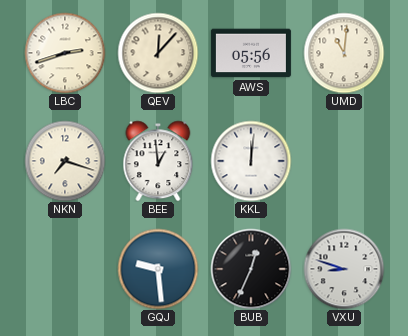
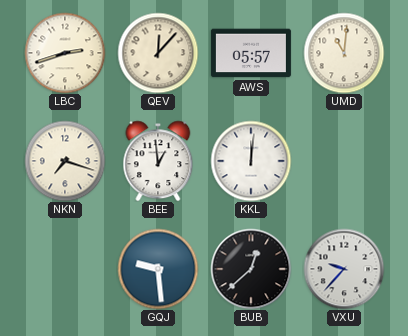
AWS: 05:56 -> 05:57 (251, 53)
BUB: 12:34 -> 12:38 (251, 269)
VXU: 8:48 -> 9:37 (344, 269)
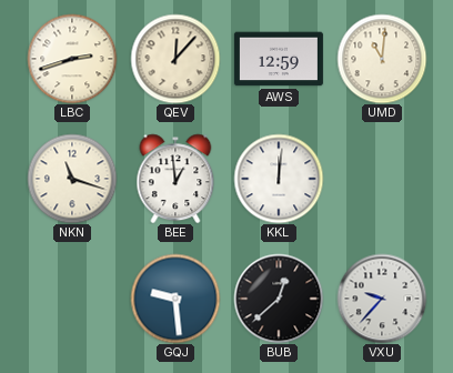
AWS: 05:57 -> 12:59 (279, 59)
NKN: 7:18 -> 11:18 (72, 179)
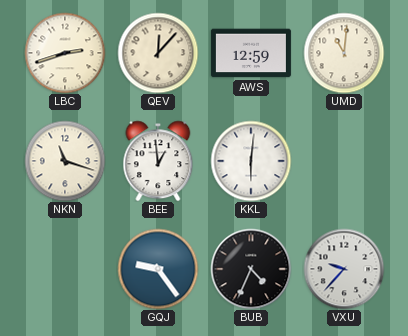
KKL: 12:01 -> 6:01 (251, 161)
GQJ: 9:29 -> 9:24 (158, 269)
BUB: 12:38 -> 4:34 (251, 269)
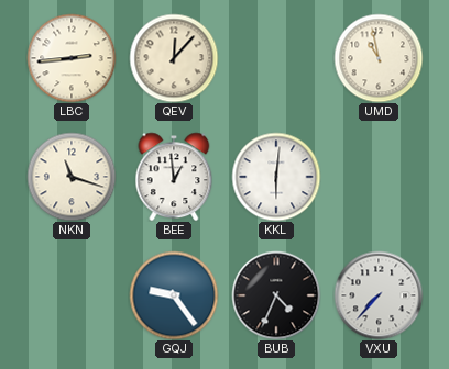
LBC: 2:42 -> 2:44 (72, 58)
AWS: 12:59 -> none (251, 53)
UMD: 11:01 -> 10:58 (379, 58)
VXU: 9:37 -> 7:37 (379, 295)
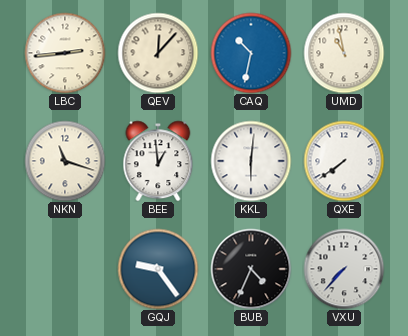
CAQ: none -> 10:32 (251, 53)
QXE: none -> 7:39 (344, 161)
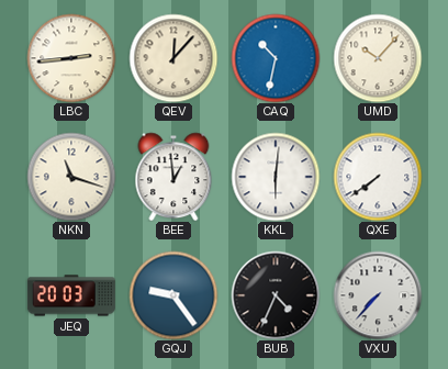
UMD: 10:58 -> 10:07 (378, 58)
JEQ: none -> 20:03 (71, 295)
